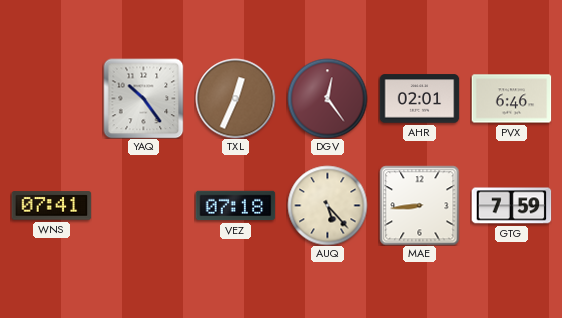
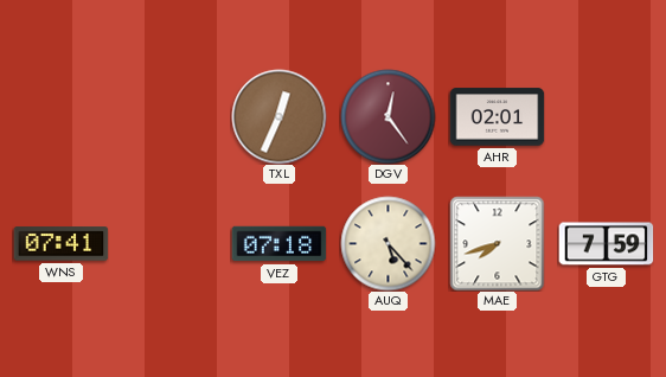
YAQ: 10:24 -> none (143, 98)
PVX: 6:46 -> none (511, 99)
MAE: 8:44 -> 7:42 (497, 243)
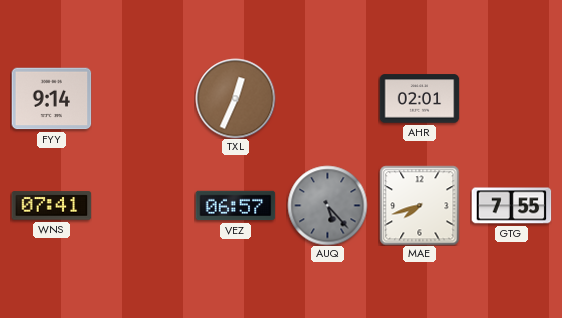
FYY: none -> 9:14 (51, 99)
DGV: 12:24 -> none (388, 116)
VEZ: 07:18 -> 06:57 (235, 206)
AUQ dial: cream -> grey (327, 205)
GTG: 7:59 -> 7:55 (511, 206)
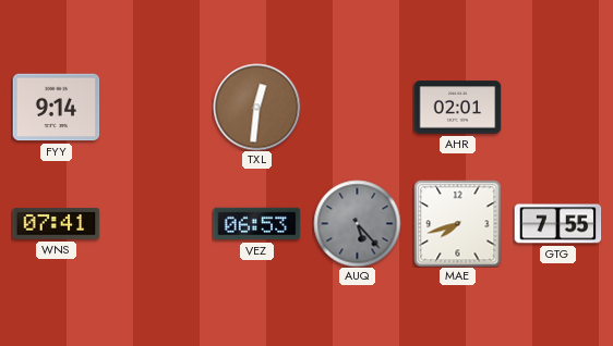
TXL: 12:34 -> 12:31 (256, 107)
VEZ: 06:57 -> 06:53 (256, 224)
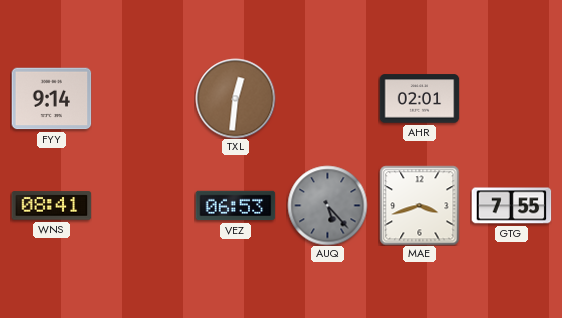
WNS: 07:41 -> 08:41 (51, 206)
MAE: 7:42 -> 3:42 (419, 205)
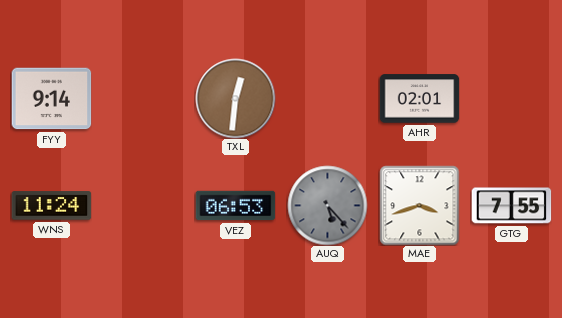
WNS: 08:41 -> 11:24 (51, 206)
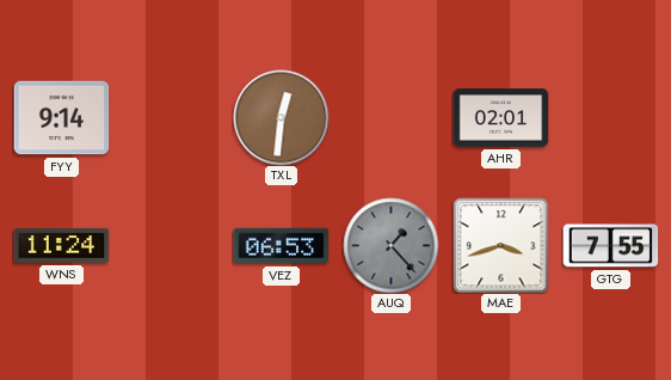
AUQ: 5:23 -> 1:23 (390, 245)
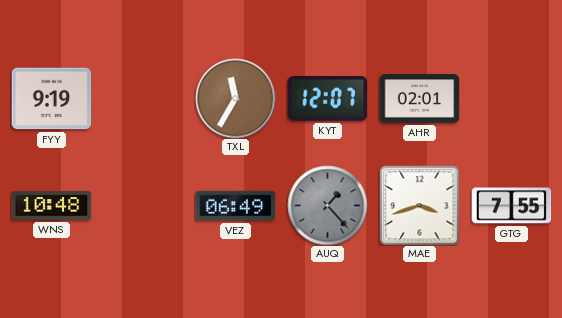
FYY: 9:14 -> 9:19 (51, 99)
TXL: 12:31 -> 11:35 (235, 98)
KYT: none -> 12:07 (327, 99)
WNS: 11:24 -> 10:48 (51, 206)
VEZ: 06:53 -> 06:49 (235, 206)
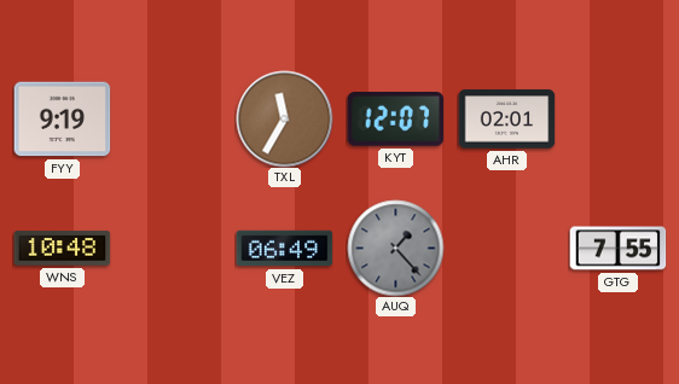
MAE: 3:42 -> none (419, 205)
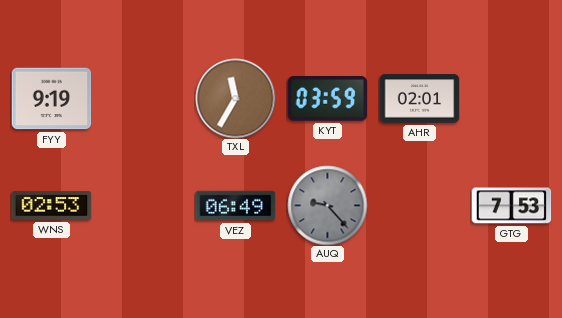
KYT: 12:07 -> 03:59 (327, 99)
WNS: 10:48 -> 02:53 (51, 206)
AUQ: 1:23 -> 9:23 (327, 205)
GTG: 7:55 -> 7:53 (511, 206)
